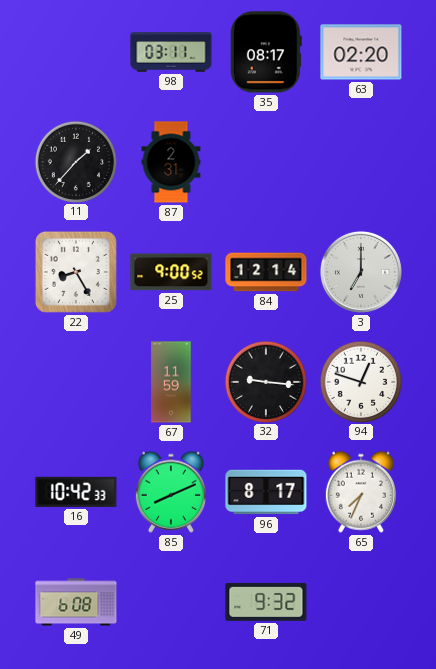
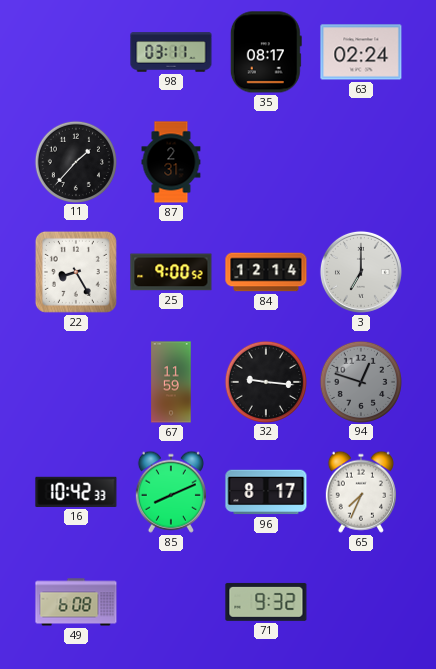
63: 02:20 -> 02:24 (361, 52)
94 dial: white -> grey (360, 381)
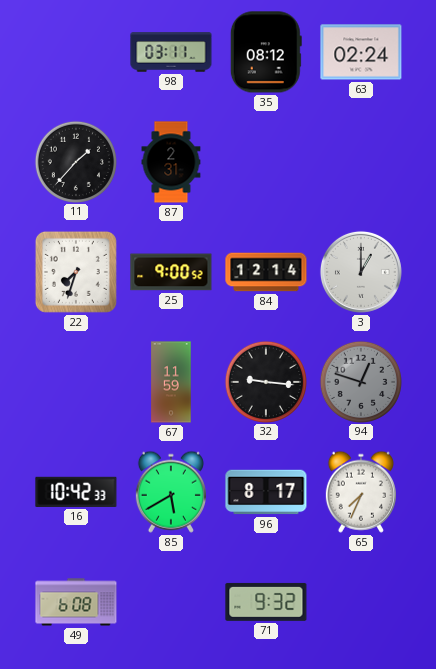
35: 08:17 -> 08:12 (266, 52)
22: 8:25 -> 7:33 (76, 272)
3: 7:00 -> 1:00 (361, 272)
85: 8:11 -> 5:40 (171, 492)
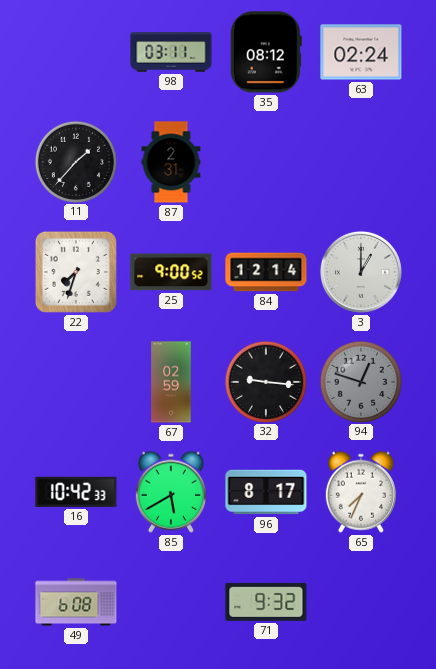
67: 11:59 -> 02:59 (171, 382)
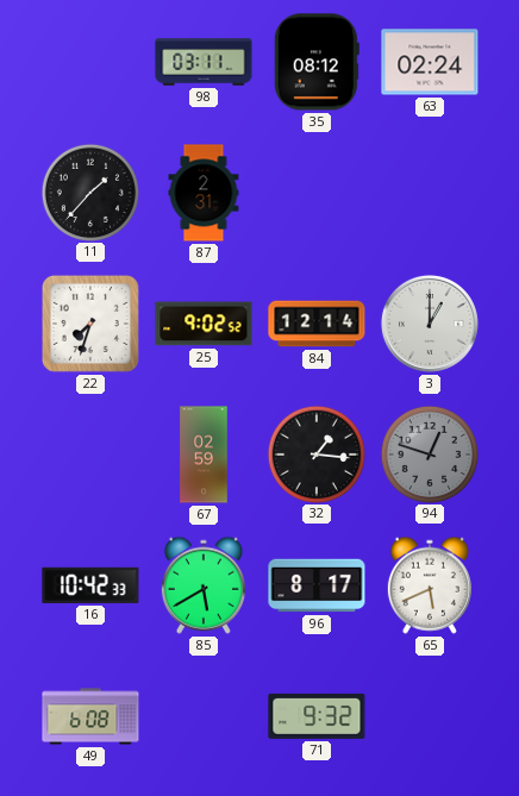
25: 9:00 -> 9:02 (204, 324)
32: 9:16 -> 1:16 (315, 453)
65: 7:34 -> 5:41 (430, 585)
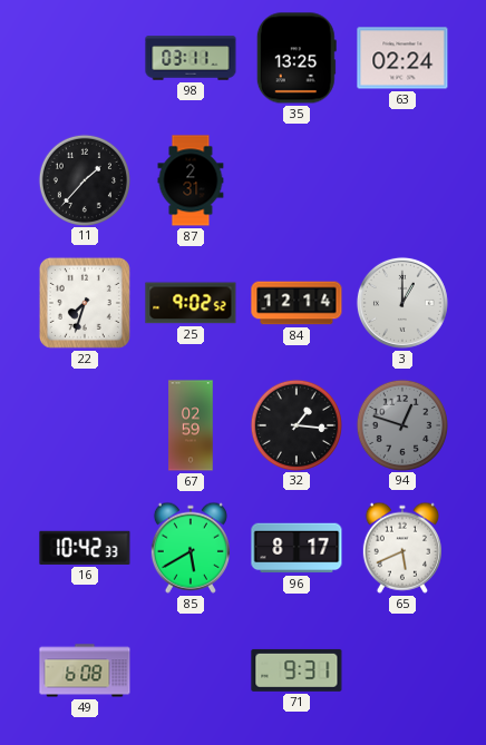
35: 08:12 -> 13:25 (297, 58)
71: 9:32 -> 9:31 (297, 670)
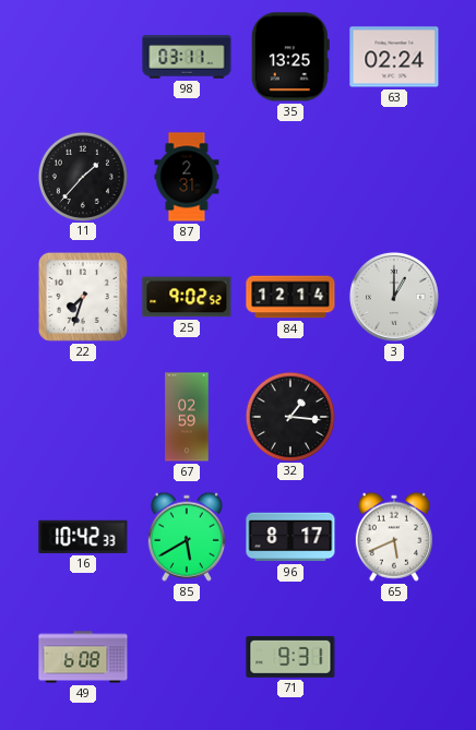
94: 12:48 -> none (401, 424)
